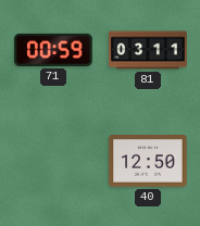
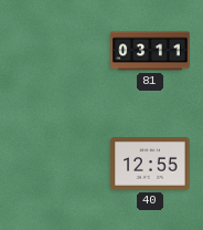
71: 00:59 -> none (53, 50)
40: 12:50 -> 12:55 (150, 164)
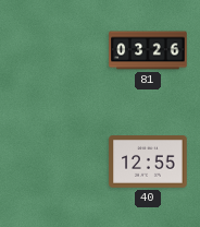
81: 03:11 -> 03:26 (148, 50)
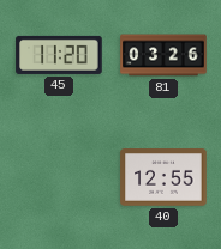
45: none -> 11:20 (59, 55)
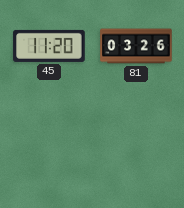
40: 12:55 -> none (163, 177)
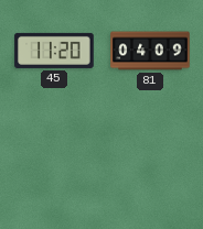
81: 03:26 -> 04:09 (150, 51)
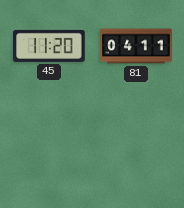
81: 04:09 -> 04:11 (136, 46)
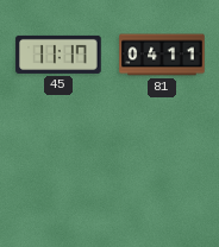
45: 11:20 -> 11:17 (58, 55)
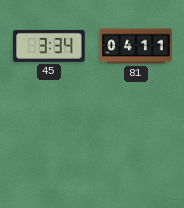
45: 11:17 -> 3:34 (49, 46)
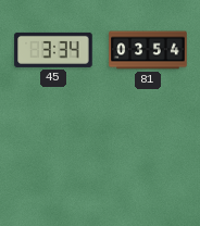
81: 04:11 -> 03:54 (148, 50)
